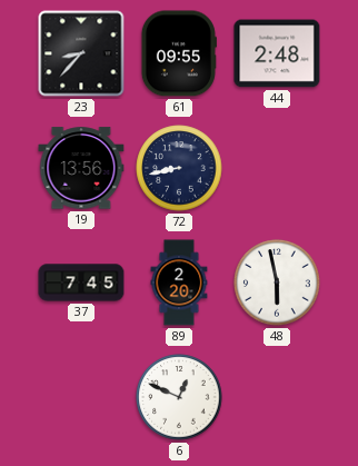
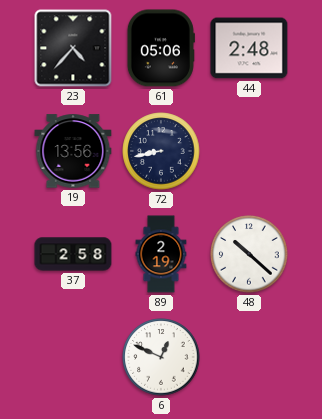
23: 8:37 -> 4:37 (73, 48)
61: 09:55 -> 05:06 (161, 48)
37: 7:45 -> 2:58 (73, 254)
89: 2:20 -> 2:19 (161, 254)
48: 5:58 -> 10:22 (249, 254)
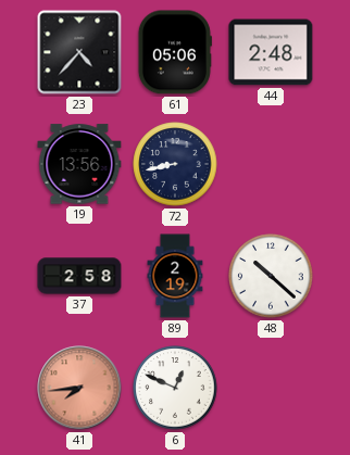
41: none -> 7:44 (79, 388)
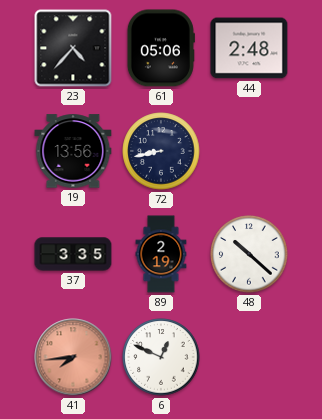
37: 2:58 -> 3:35 (73, 254)
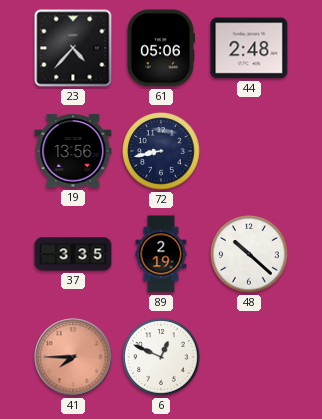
41: 7:44 -> 7:45 (73, 357)
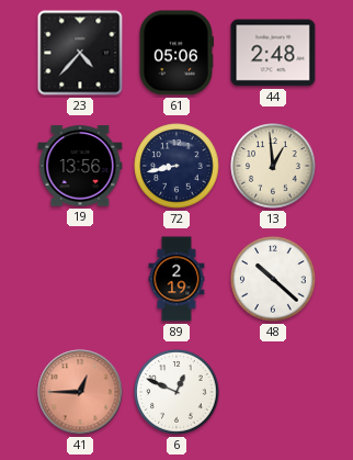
13: none -> 12:59 (273, 166)
37: 3:35 -> none (73, 254)
41: 7:45 -> 12:45 (80, 392)
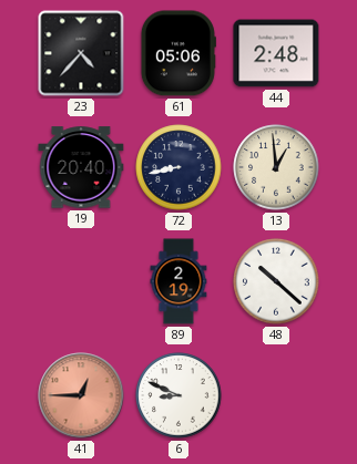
19: 13:56 -> 20:40 (81, 167)
6: 12:49 -> 8:49 (178, 395)
